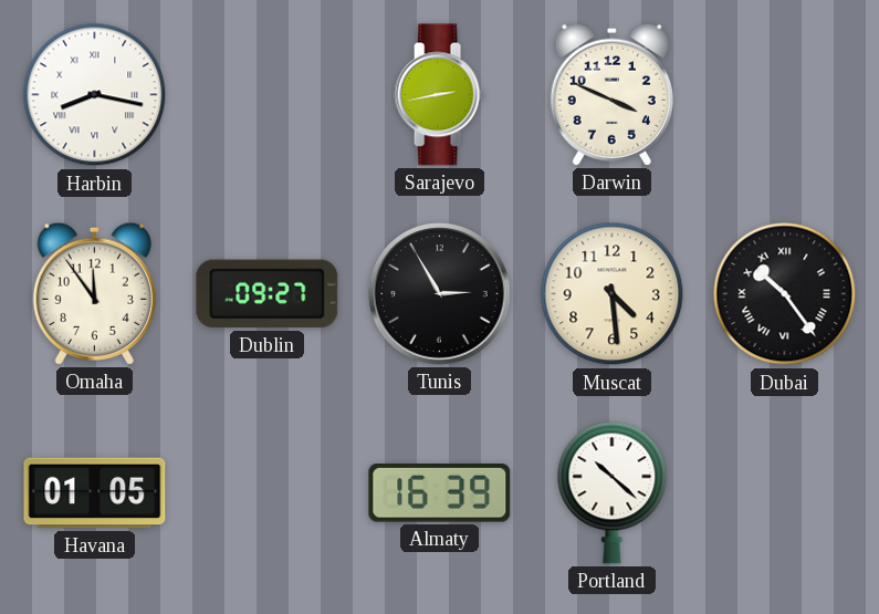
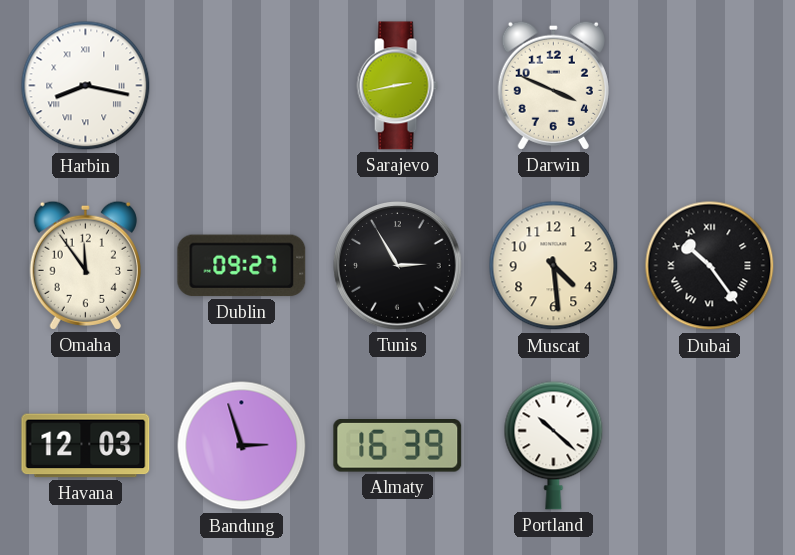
Havana: 01:05 -> 12:03 (86, 446)
Bandung: none -> 2:57 (242, 446)
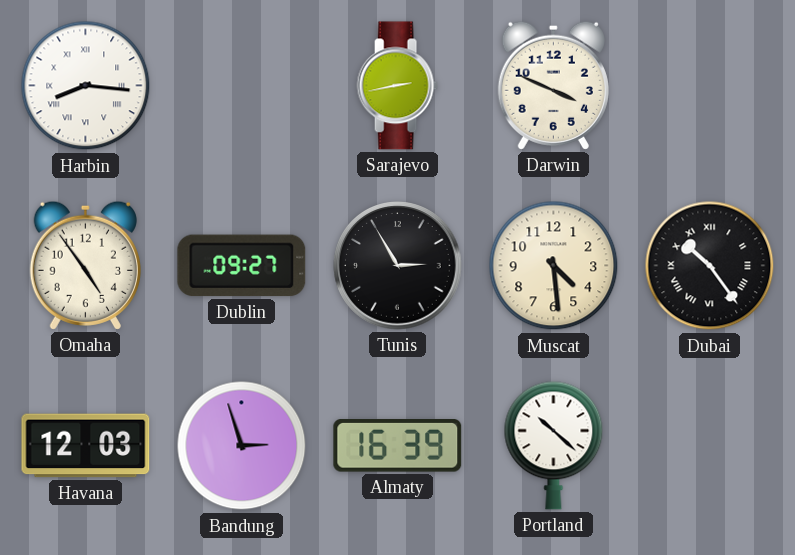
Harbin: 8:17 -> 8:16 (86, 86)
Omaha: 11:54 -> 4:54 (85, 265)
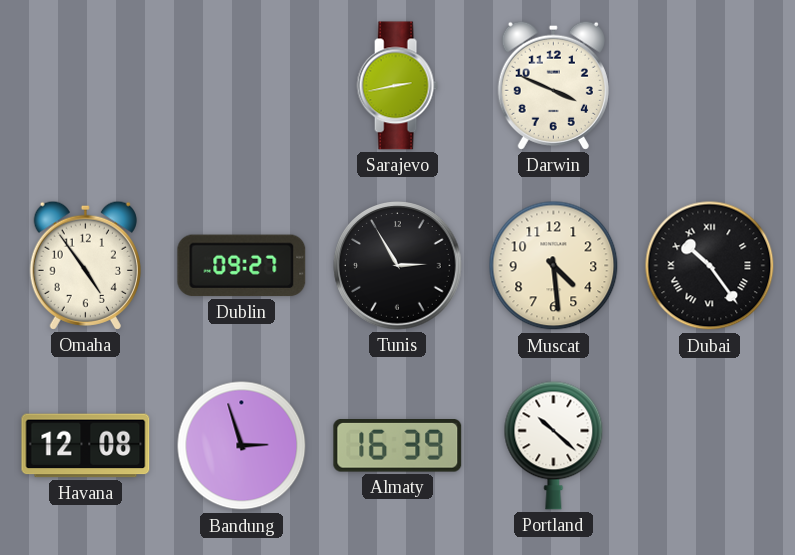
Harbin: 8:16 -> none (86, 86)
Havana: 12:03 -> 12:08 (86, 446)
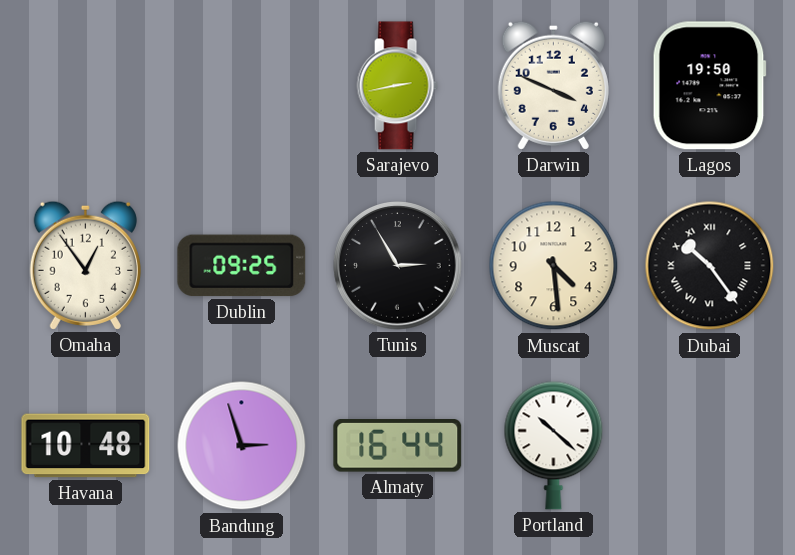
Lagos: none -> 19:50 (709, 86)
Omaha: 4:54 -> 12:54 (85, 265)
Dublin: 09:27 -> 09:25 (242, 266)
Havana: 12:08 -> 10:48 (86, 446)
Almaty: 16:39 -> 16:44 (398, 446)
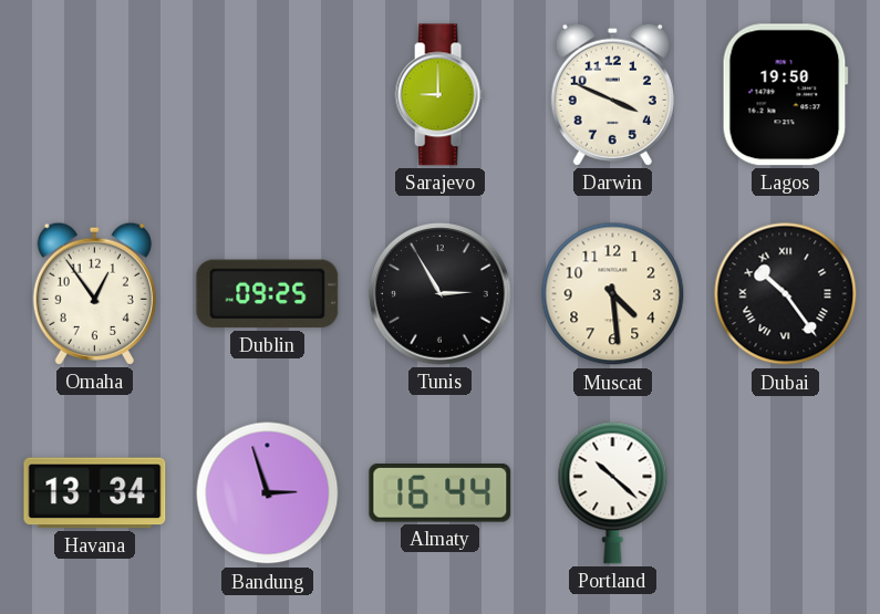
Sarajevo: 2:43 -> 9:00 (439, 95)
Havana: 10:48 -> 13:34 (95, 493)
